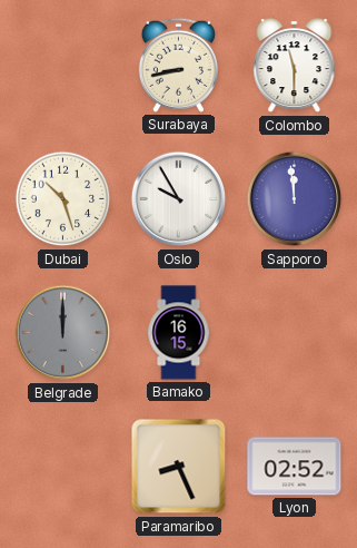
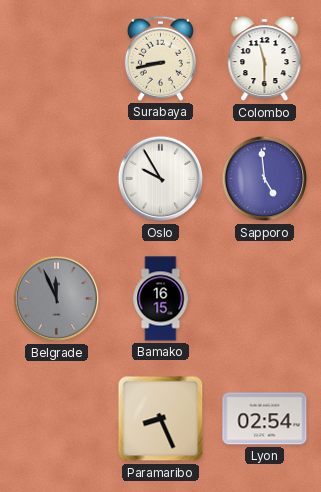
Dubai: 10:27 -> none (63, 199)
Sapporo: 11:59 -> 4:59 (265, 179)
Belgrade: 12:00 -> 11:56 (57, 299)
Lyon: 02:52 -> 02:54 (265, 419)
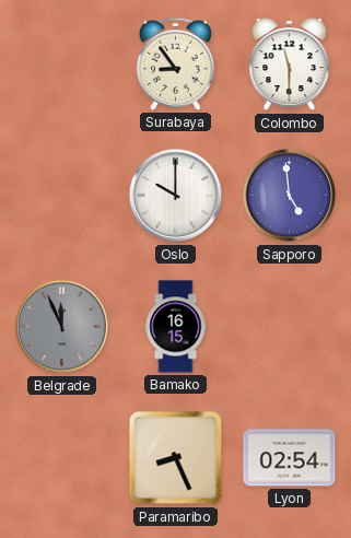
Surabaya: 8:43 -> 8:54 (175, 63)
Oslo: 9:55 -> 10:00 (176, 196)
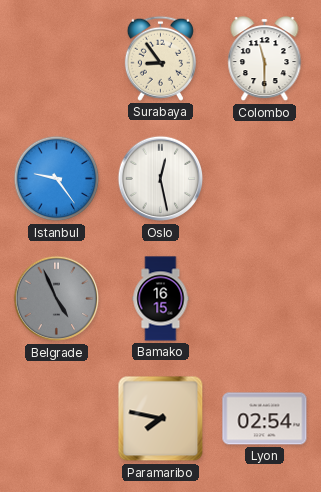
Istanbul: none -> 9:24 (57, 179)
Oslo: 10:00 -> 12:28 (161, 179)
Sapporo: 4:59 -> none (290, 196)
Belgrade: 11:56 -> 4:56 (57, 299)
Paramaribo: 8:26 -> 7:47 (161, 419)
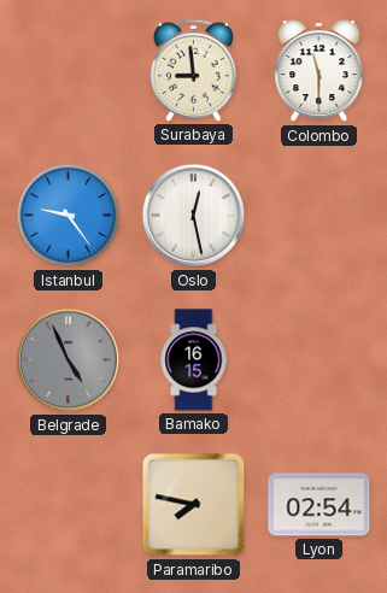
Surabaya: 8:54 -> 8:59 (193, 70)
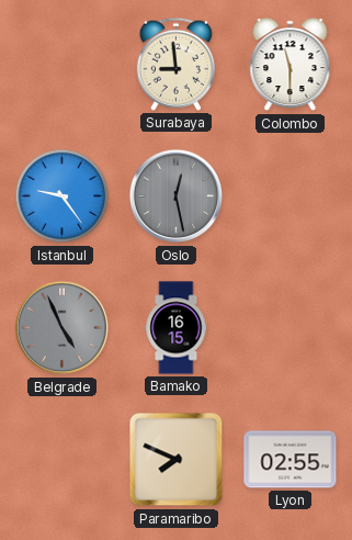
Oslo dial: white -> grey (177, 196)
Paramaribo: 7:47 -> 7:49 (177, 460)
Lyon: 02:54 -> 02:55 (291, 460)
